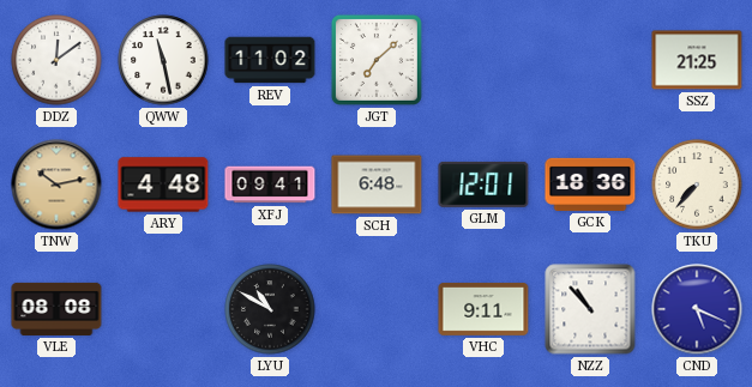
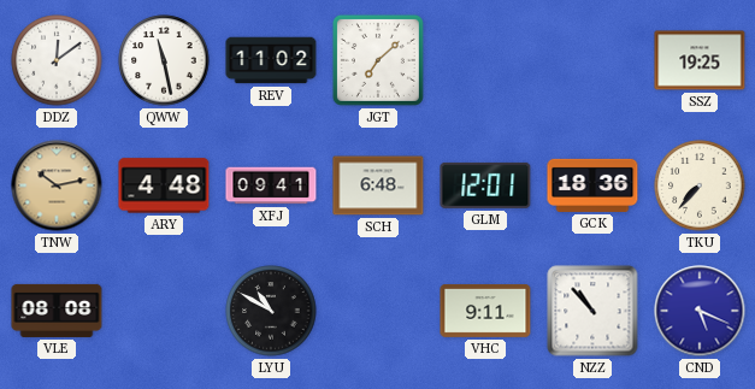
SSZ: 21:25 -> 19:25 (700, 60)
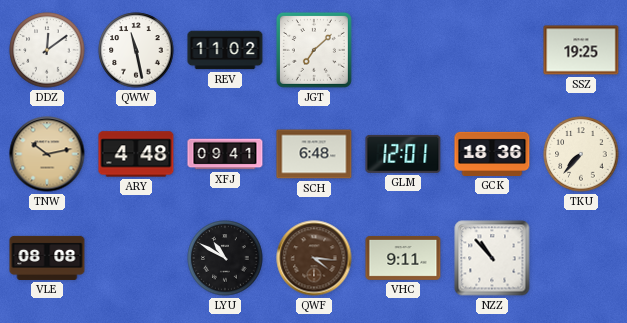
QWF: none -> 4:16 (314, 258)
CND: 5:19 -> none (700, 311)
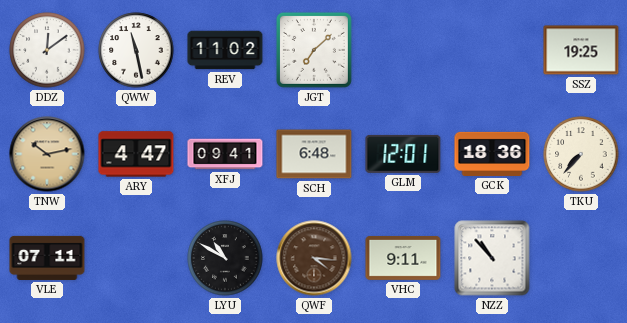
ARY: 4:48 -> 4:47 (136, 154)
VLE: 08:08 -> 07:11 (47, 258)
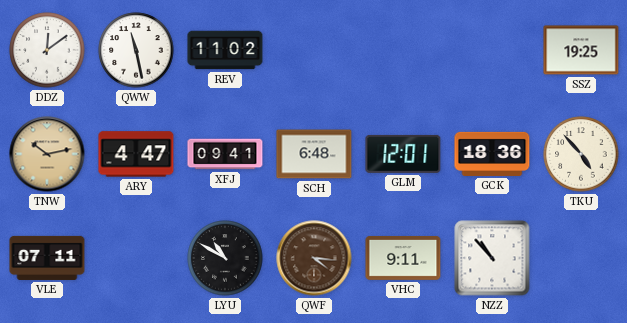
JGT: 7:08 -> none (314, 50)
TKU: 7:37 -> 4:53 (581, 154)
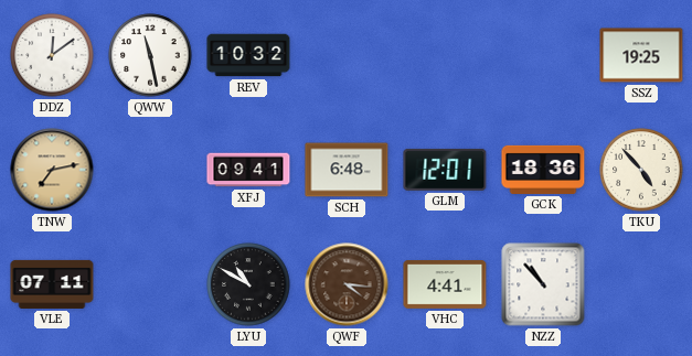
REV: 11:02 -> 10:32 (248, 55)
TNW: 10:13 -> 7:13 (52, 170)
ARY: 4:47 -> none (136, 154)
VHC: 9:11 -> 4:41 (445, 285)
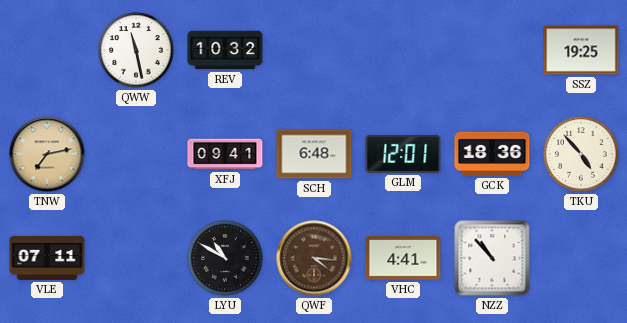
DDZ: 12:09 -> none (52, 55)
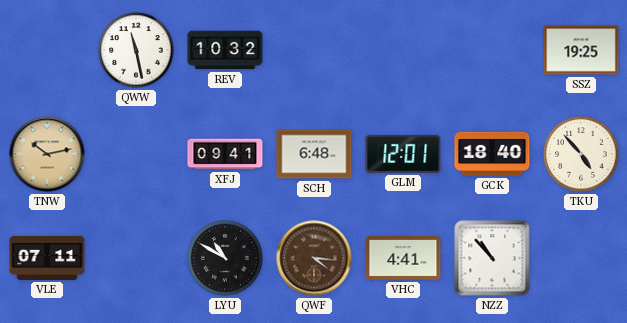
TNW: 7:13 -> 10:13 (47, 154)
GCK: 18:36 -> 18:40 (492, 154)
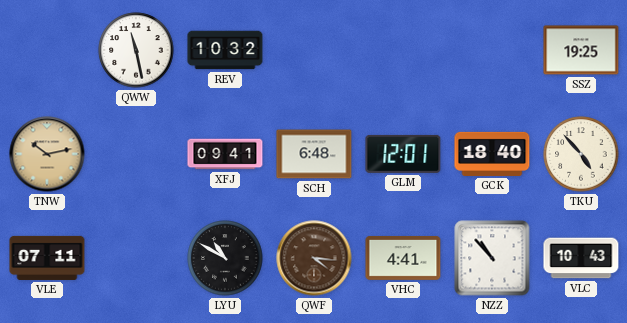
VLC: none -> 10:43 (581, 258)
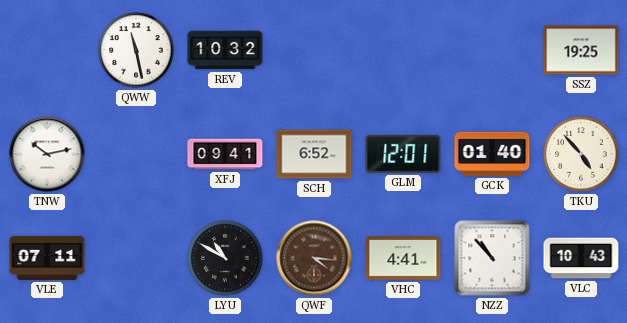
TNW dial: champagne -> white (47, 154)
SCH: 6:48 -> 6:52 (314, 154)
GCK: 18:40 -> 01:40 (492, 154)
